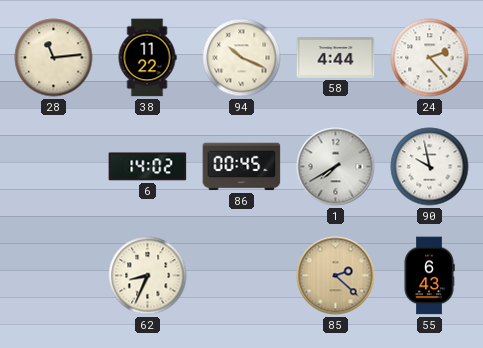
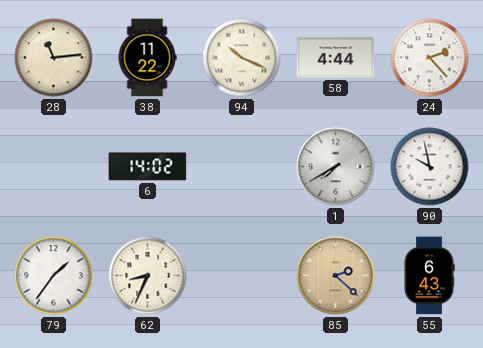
86: 00:45 -> none (242, 167)
79: none -> 1:36 (54, 276)
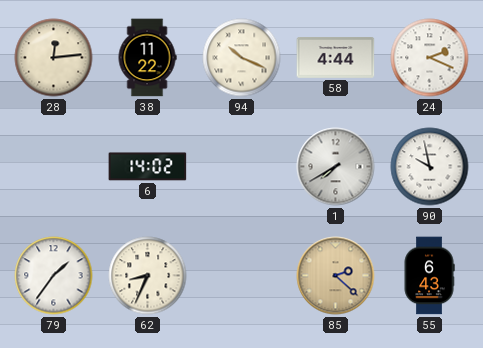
28: 11:14 -> 12:14 (54, 58)
24: 2:23 -> 2:19 (430, 58)
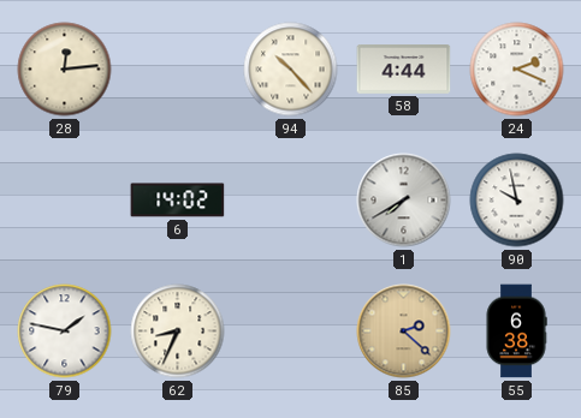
38: 11:22 -> none (147, 58)
94: 10:19 -> 10:23 (291, 70)
79: 1:36 -> 1:47 (65, 332)
55: 6:43 -> 6:38 (516, 332)
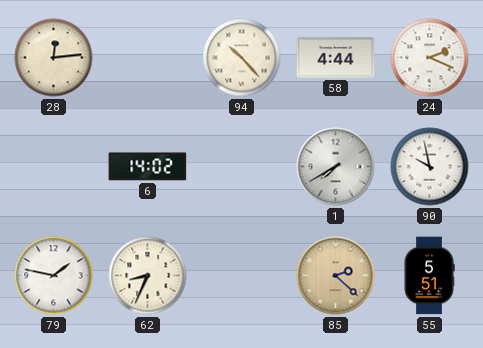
55: 6:38 -> 5:51 (429, 276)
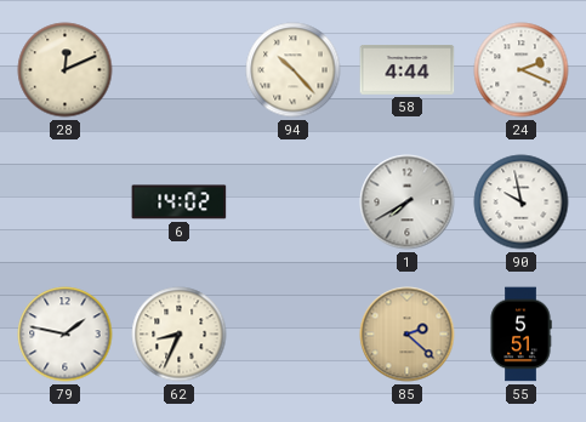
28: 12:14 -> 12:11 (66, 70)
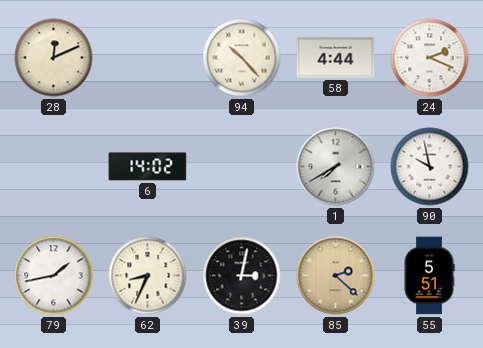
79: 1:47 -> 1:43 (54, 276)
39: none -> 3:02 (242, 276)
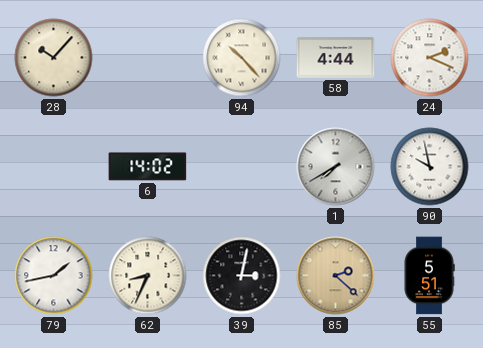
28: 12:11 -> 10:07 (54, 58)
